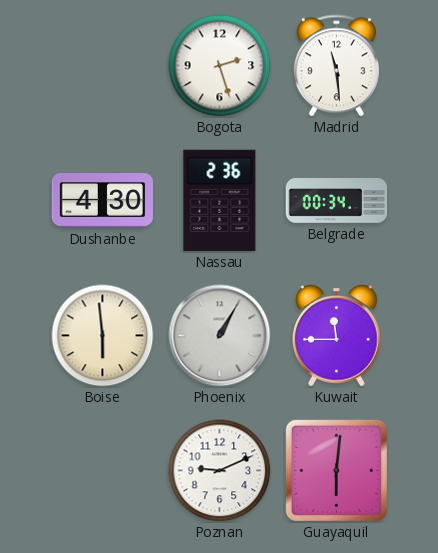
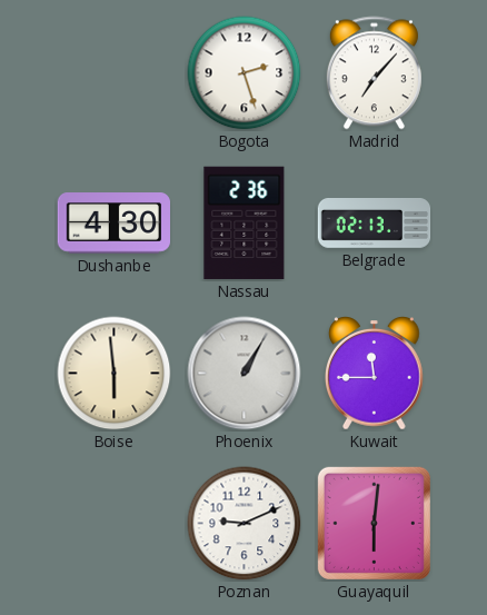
Madrid: 11:29 -> 7:07 (374, 73)
Belgrade: 00:34 -> 02:13 (375, 224)
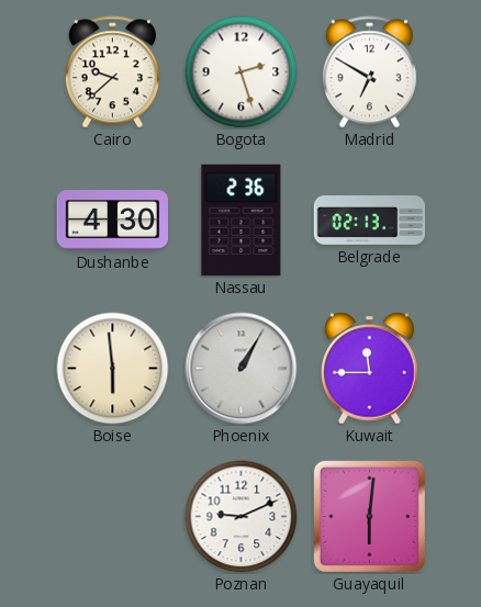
Cairo: none -> 9:38 (112, 72)
Madrid: 7:07 -> 6:50 (369, 72)
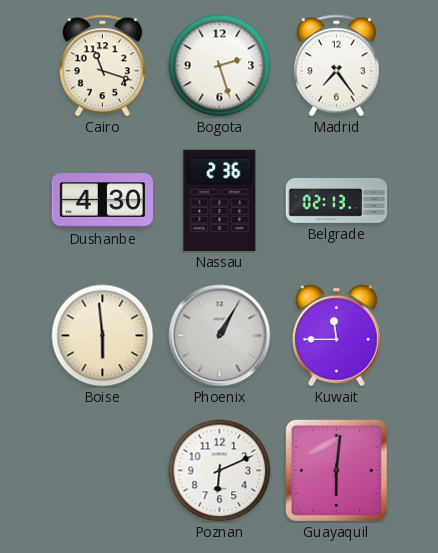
Cairo: 9:38 -> 11:18 (102, 66)
Madrid: 6:50 -> 7:24 (336, 66)
Poznan: 9:11 -> 6:11 (220, 471)
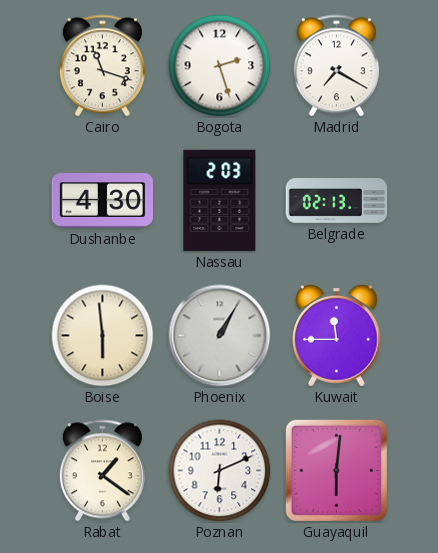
Madrid: 7:24 -> 7:20 (336, 66)
Nassau: 2:36 -> 2:03 (220, 200)
Rabat: none -> 1:21 (102, 471)
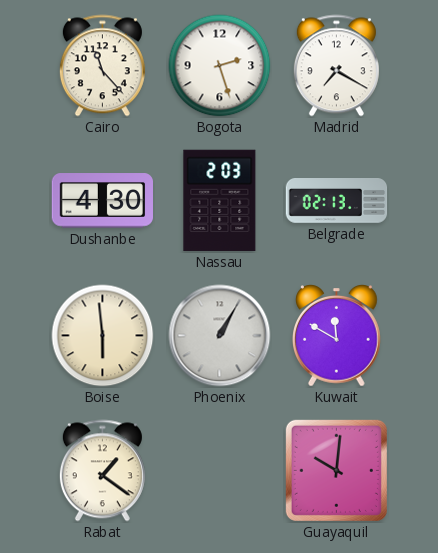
Cairo: 11:18 -> 11:23 (102, 66)
Kuwait: 11:45 -> 11:50 (337, 336)
Poznan: 6:11 -> none (220, 471)
Guayaquil: 6:01 -> 10:01 (336, 470)
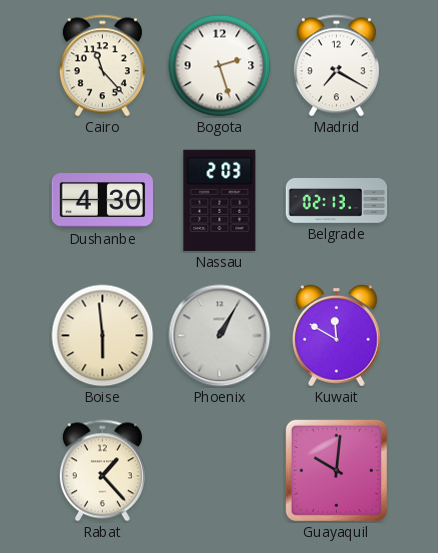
Rabat: 1:21 -> 1:23 (102, 471)
